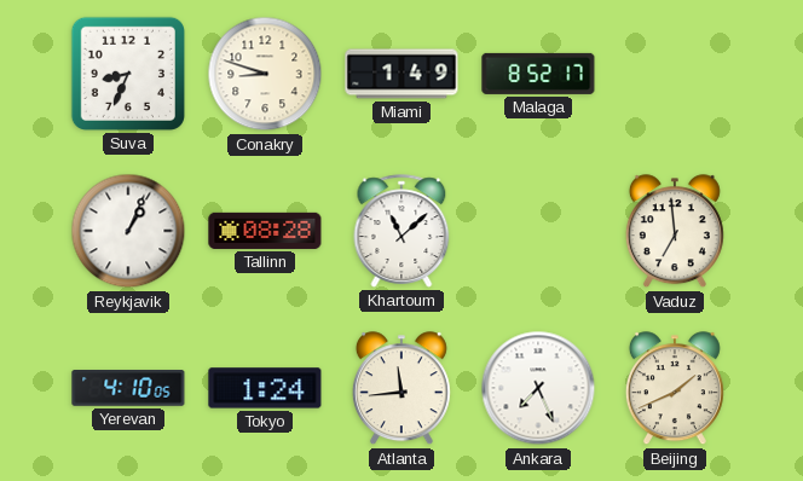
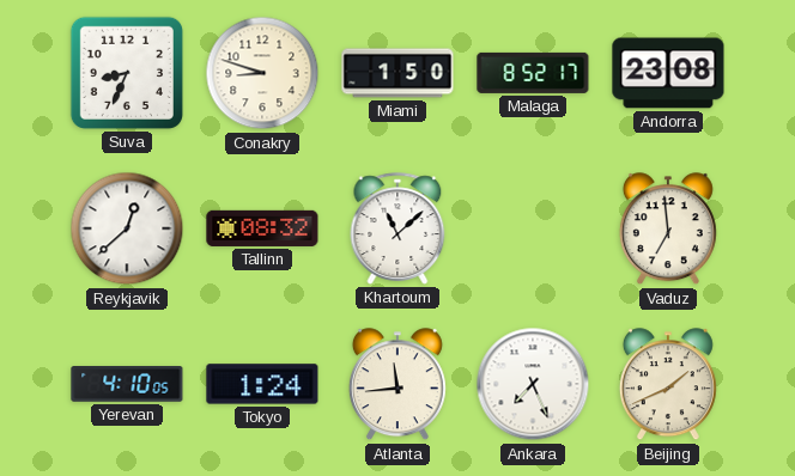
Miami: 1:49 -> 1:50 (397, 73)
Andorra: none -> 23:08 (668, 73)
Reykjavik: 1:04 -> 12:38 (127, 228)
Tallinn: 08:28 -> 08:32 (262, 228)
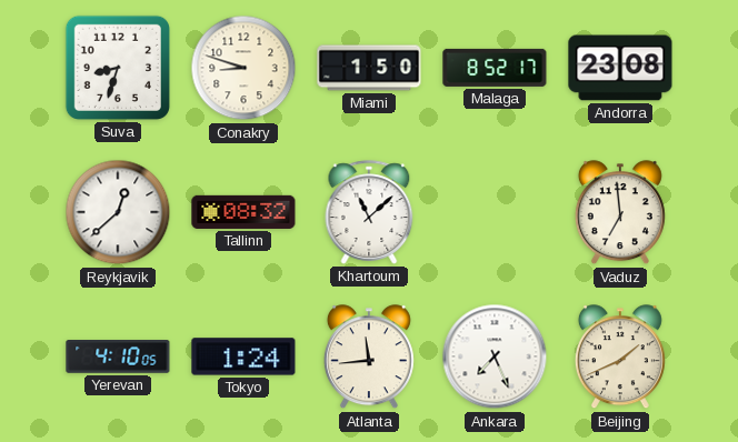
Suva: 8:34 -> 8:33 (118, 68)
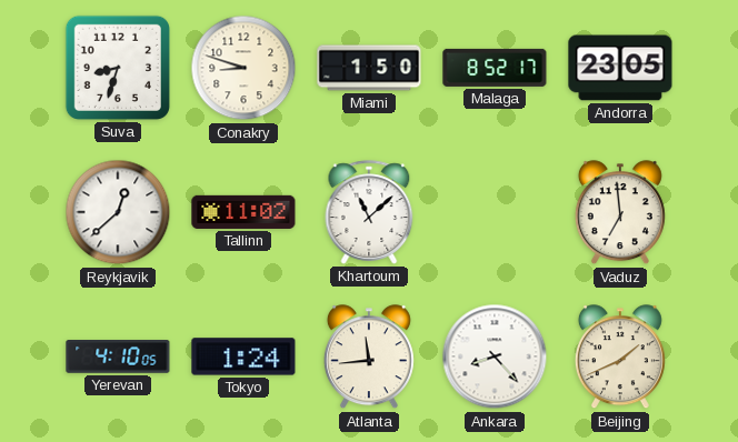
Andorra: 23:08 -> 23:05 (620, 68)
Tallinn: 08:32 -> 11:02 (243, 212)
Ankara: 7:26 -> 8:23 (495, 356)
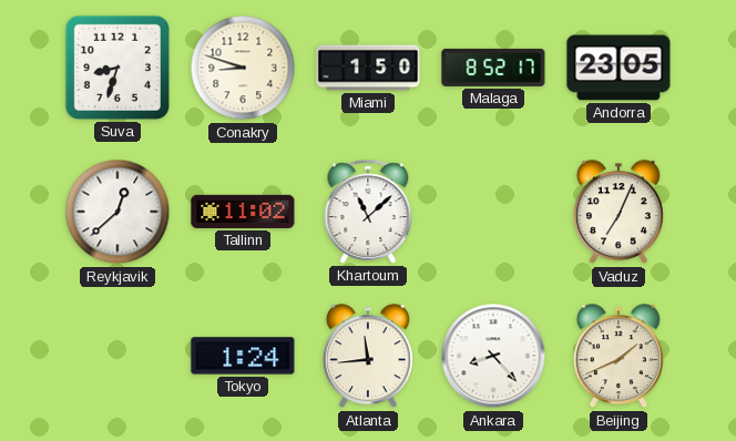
Vaduz: 6:59 -> 7:04 (619, 213)
Yerevan: 4:10 -> none (118, 358)
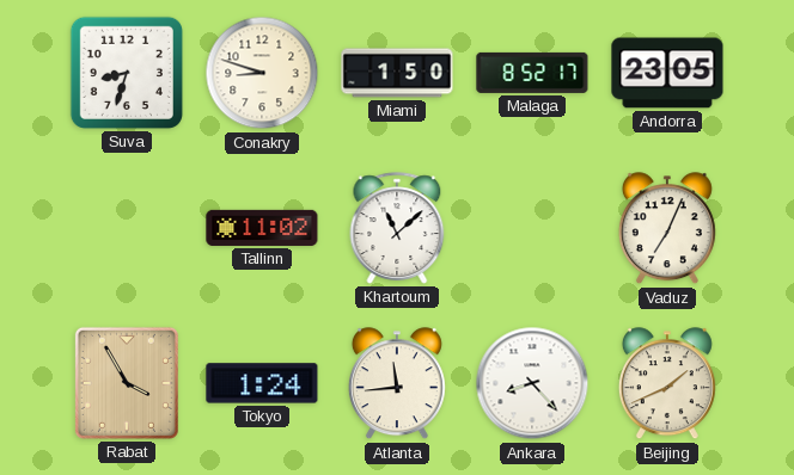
Reykjavik: 12:38 -> none (117, 212)
Rabat: none -> 3:55 (127, 383)
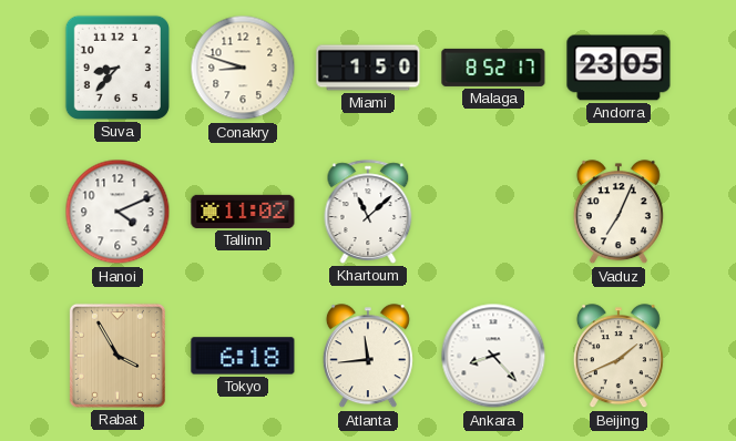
Suva: 8:33 -> 8:37 (117, 68)
Hanoi: none -> 4:11 (117, 212)
Tokyo: 1:24 -> 6:18 (243, 356)
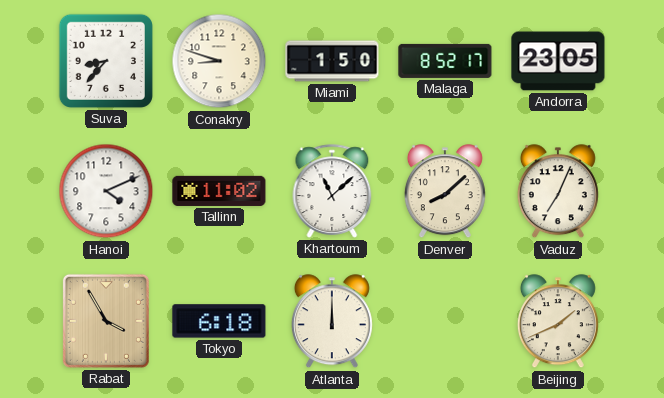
Denver: none -> 8:08 (445, 192)
Atlanta: 11:44 -> 12:00 (332, 322)
Ankara: 8:23 -> none (493, 356)
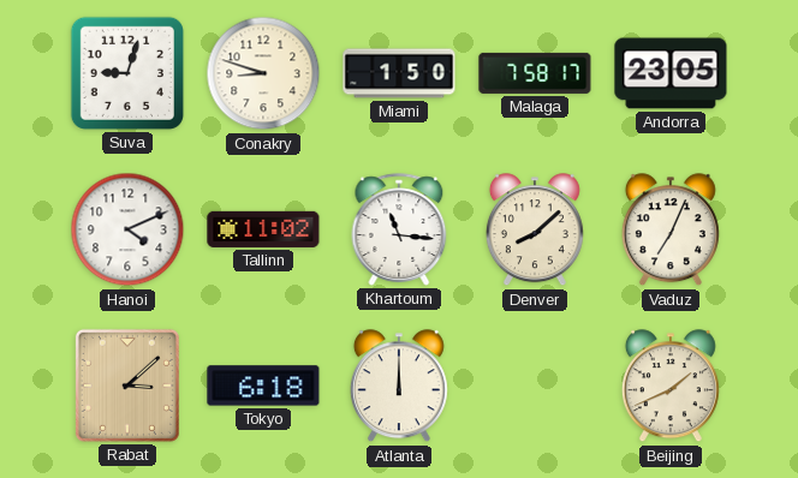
Suva: 8:37 -> 9:03 (127, 73)
Malaga: 8:52 -> 7:58 (535, 73)
Khartoum: 11:08 -> 11:16 (399, 229)
Rabat: 3:55 -> 3:08 (127, 386)
